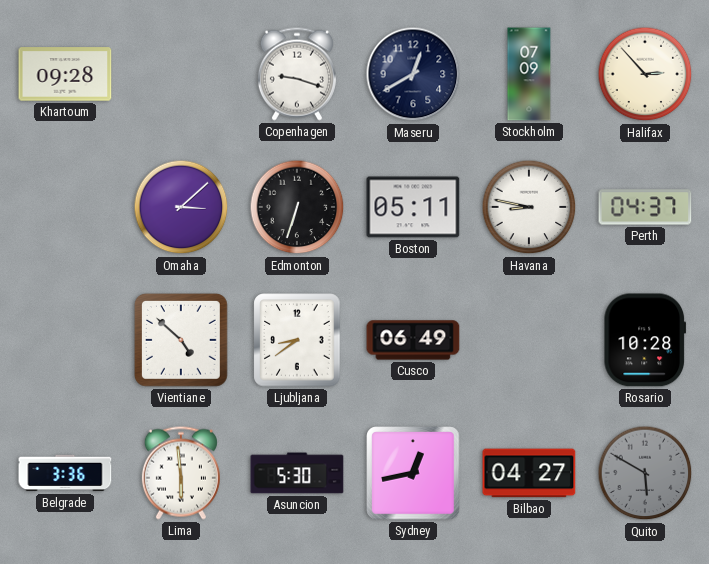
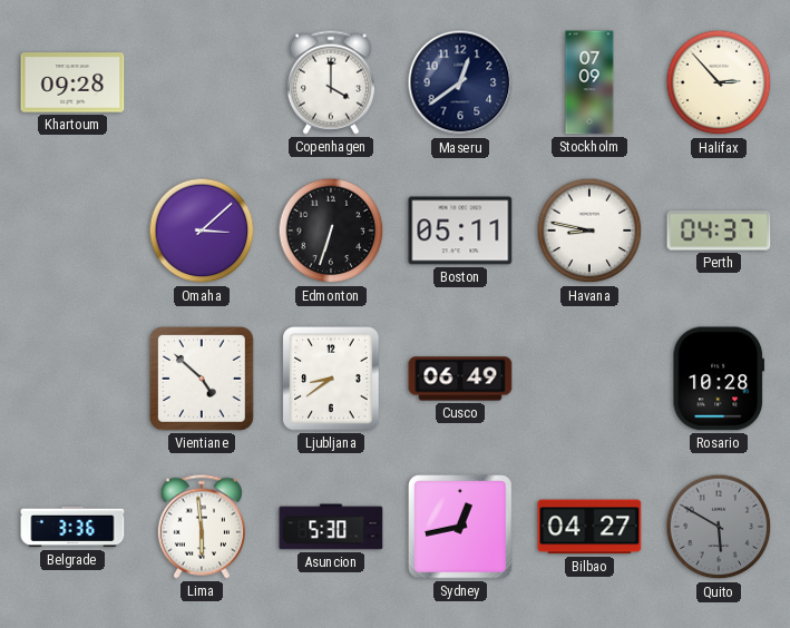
Copenhagen: 9:18 -> 4:00 (331, 82)
Maseru: 12:40 -> 12:39 (460, 82)
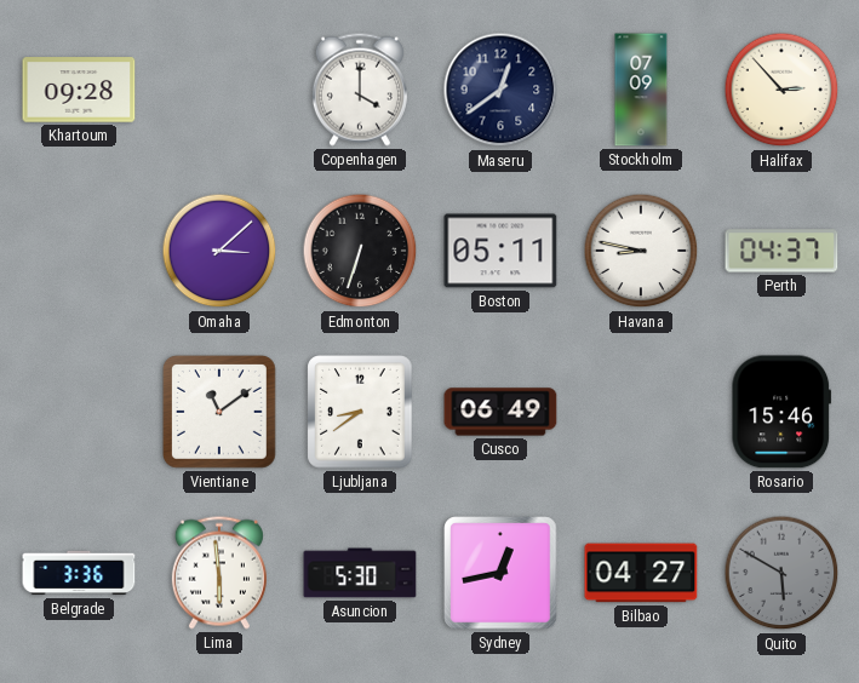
Vientiane: 4:52 -> 11:09 (221, 413)
Rosario: 10:28 -> 15:46 (781, 412)
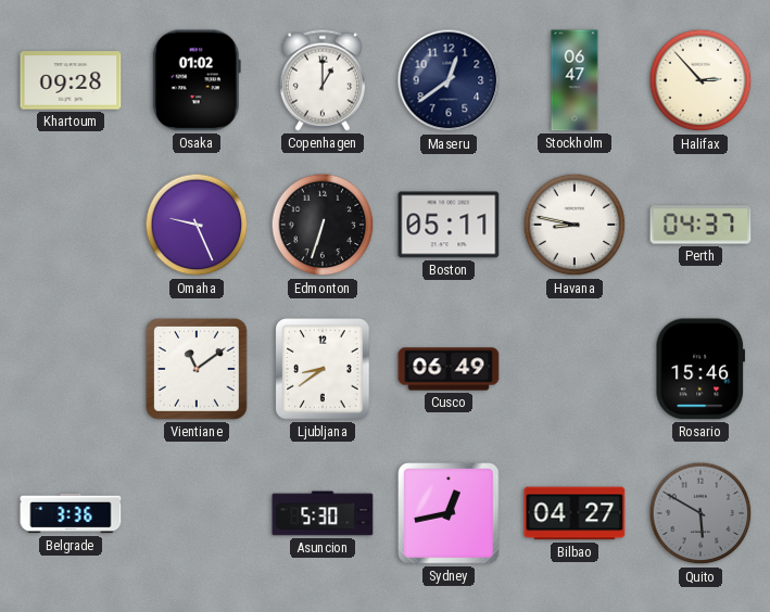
Osaka: none -> 01:02 (197, 80)
Copenhagen: 4:00 -> 1:00 (323, 80)
Stockholm: 07:09 -> 06:47 (575, 80)
Omaha: 3:08 -> 9:26 (197, 225)
Lima: 5:59 -> none (219, 573)
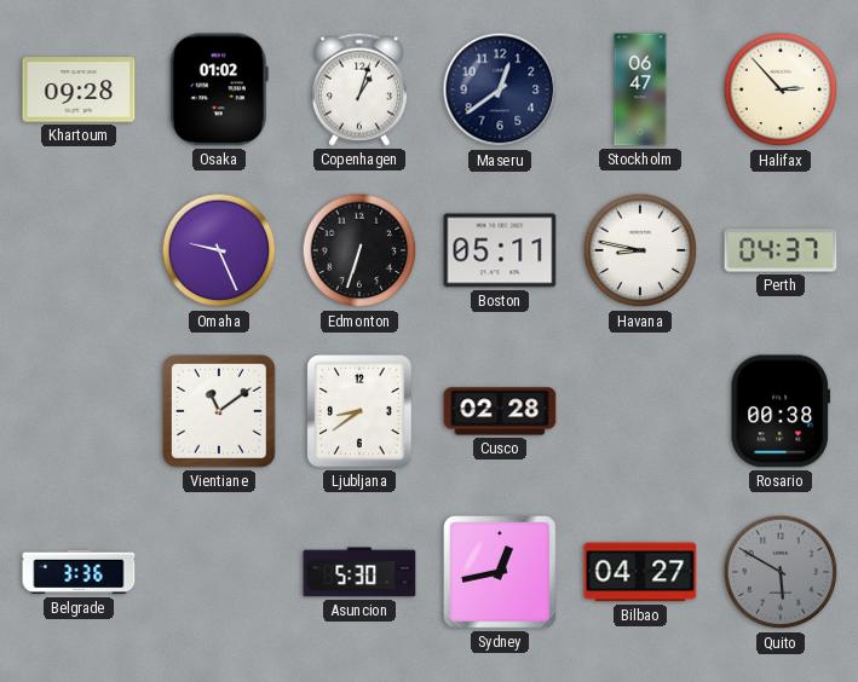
Copenhagen: 1:00 -> 1:03 (359, 89)
Cusco: 06:49 -> 02:28 (500, 411)
Rosario: 15:46 -> 00:38 (781, 411)
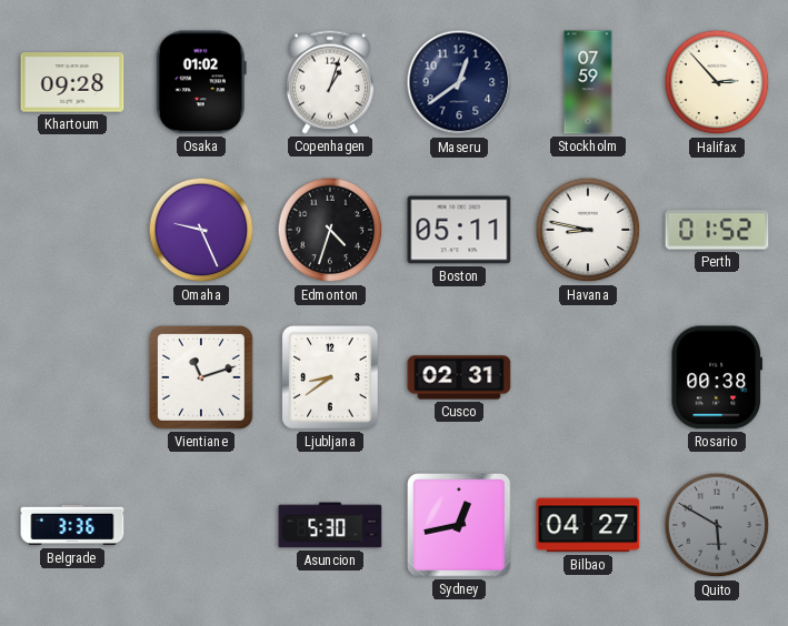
Stockholm: 06:47 -> 07:59 (588, 82)
Edmonton: 6:33 -> 4:33 (330, 230)
Perth: 04:37 -> 01:52 (717, 230)
Vientiane: 11:09 -> 11:12 (202, 378)
Cusco: 02:28 -> 02:31 (459, 377)
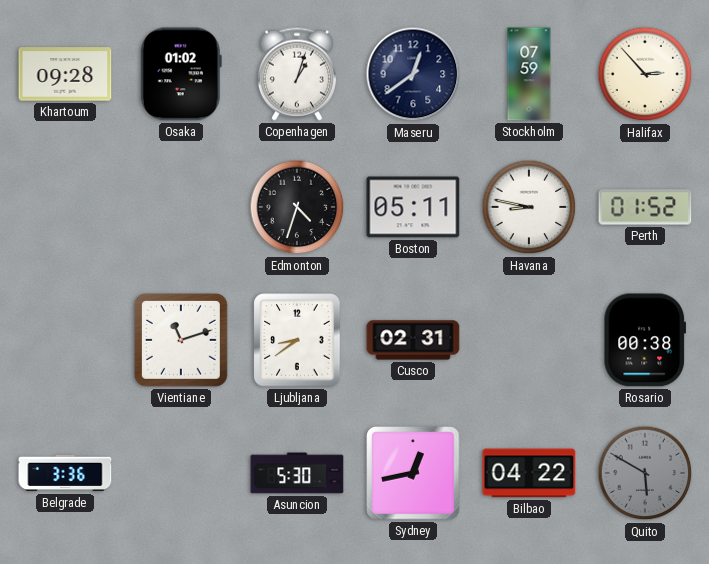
Omaha: 9:26 -> none (201, 230)
Bilbao: 04:27 -> 04:22 (529, 473)
